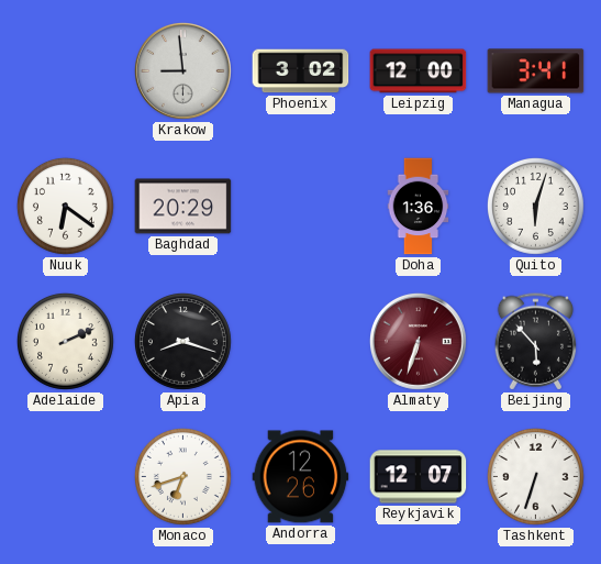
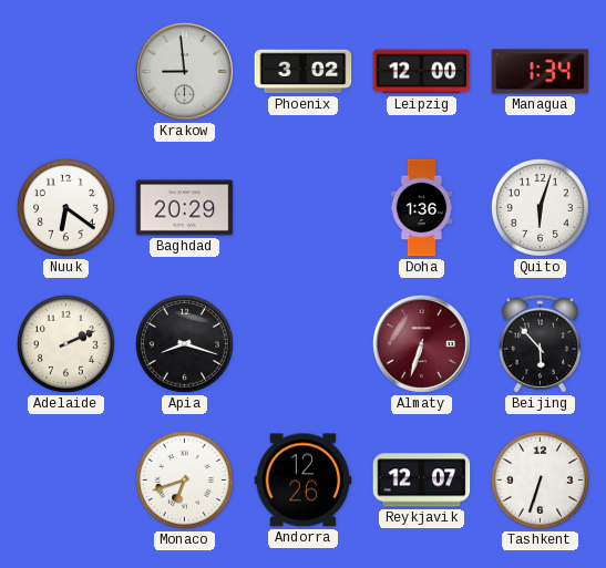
Managua: 3:41 -> 1:34 (541, 72)
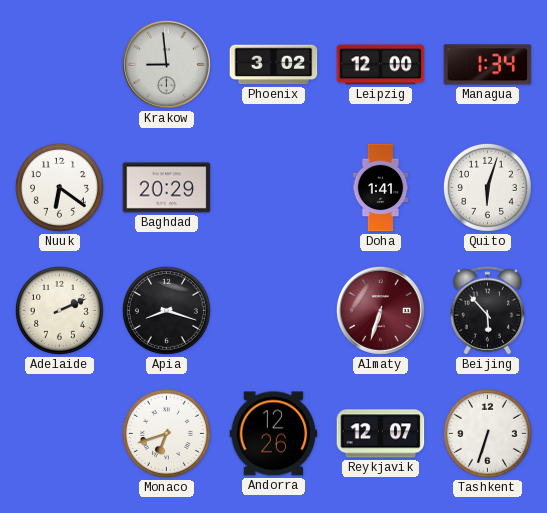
Doha: 1:36 -> 1:41 (381, 188)
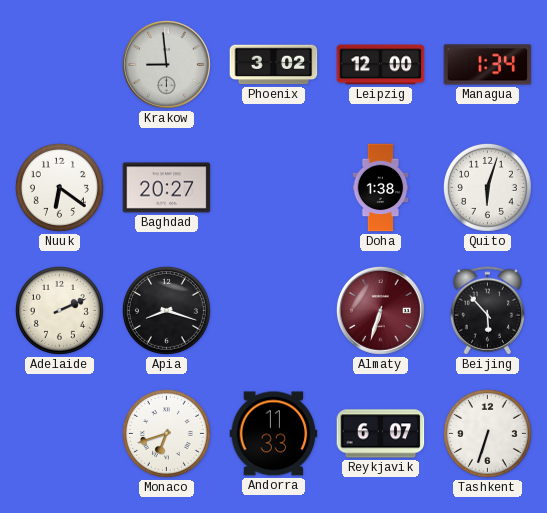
Baghdad: 20:29 -> 20:27 (167, 188)
Doha: 1:41 -> 1:38 (381, 188)
Andorra: 12:26 -> 11:33 (274, 434)
Reykjavik: 12:07 -> 6:07 (381, 434)
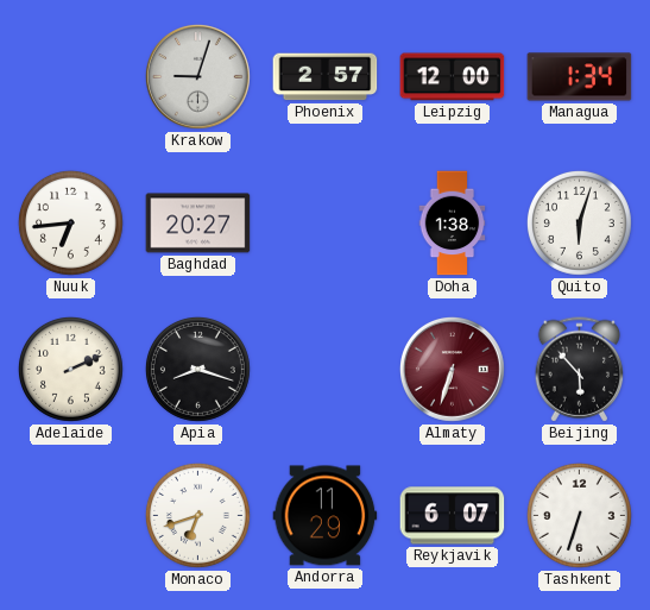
Krakow: 8:59 -> 9:03 (197, 76)
Phoenix: 3:02 -> 2:57 (326, 77)
Nuuk: 6:21 -> 6:44 (70, 222)
Andorra: 11:33 -> 11:29 (326, 516)
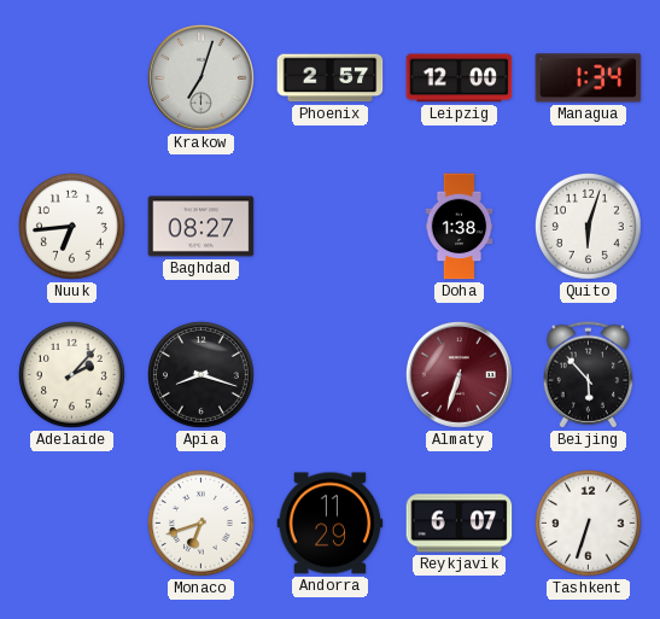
Krakow: 9:03 -> 7:03 (200, 77)
Baghdad: 20:27 -> 08:27 (201, 227)
Adelaide: 2:11 -> 2:07 (71, 374)
